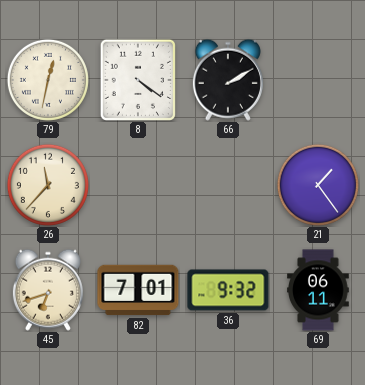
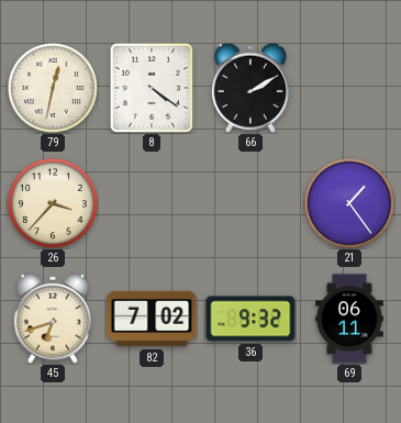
26: 11:37 -> 3:37 (53, 203)
82: 7:01 -> 7:02 (152, 319)
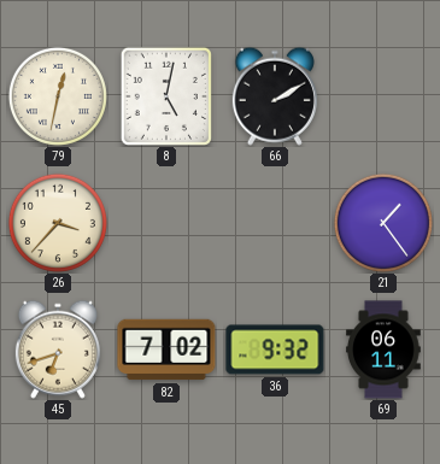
8: 4:21 -> 5:02 (166, 95)
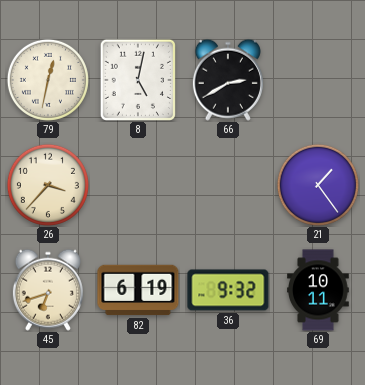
66: 2:10 -> 2:40 (228, 80)
82: 7:02 -> 6:19 (138, 290)
69: 06:11 -> 10:11 (318, 290)
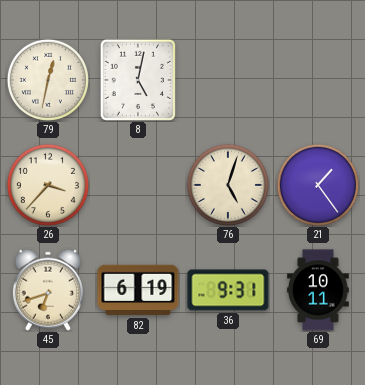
66: 2:40 -> none (228, 80)
76: none -> 5:03 (228, 185)
36: 9:32 -> 9:31 (228, 290)
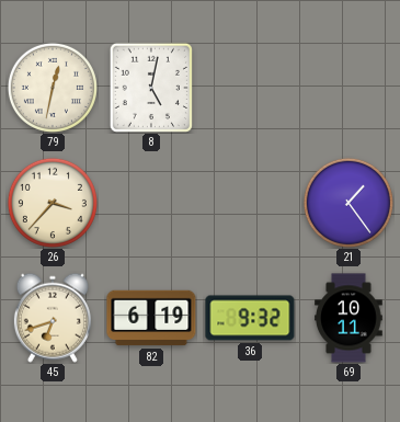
76: 5:03 -> none (228, 185)
36: 9:31 -> 9:32 (250, 318)
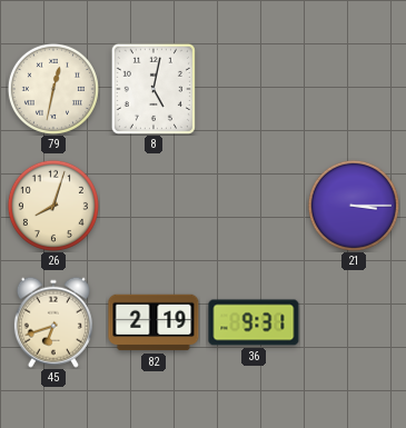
26: 3:37 -> 8:03 (53, 206)
21: 1:24 -> 3:15 (354, 206)
82: 6:19 -> 2:19 (154, 322)
36: 9:32 -> 9:31 (254, 322)
69: 10:11 -> none (348, 318)
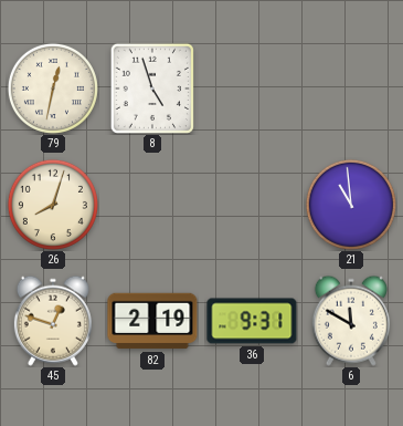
8: 5:02 -> 4:57 (152, 87)
21: 3:15 -> 10:59 (351, 205)
45: 6:42 -> 12:48 (53, 321)
6: none -> 11:50 (351, 321)
